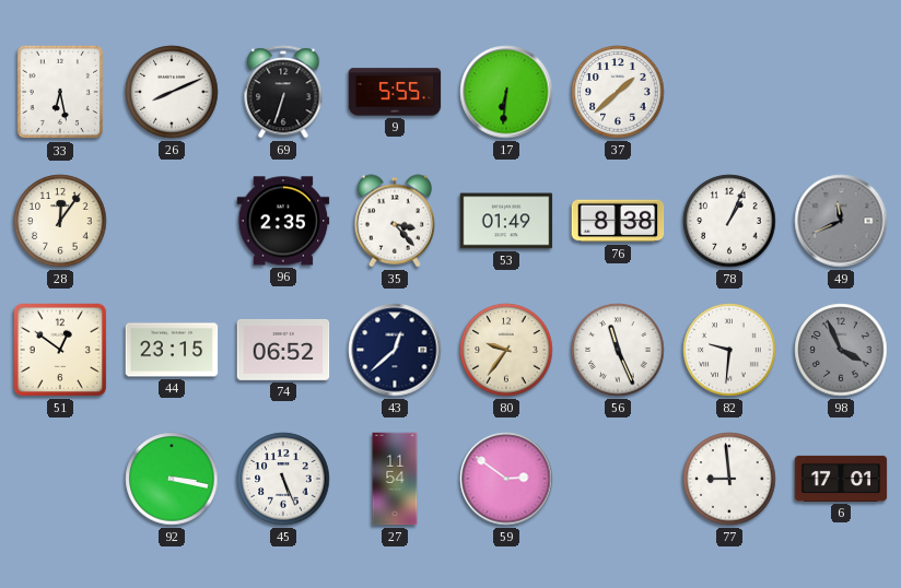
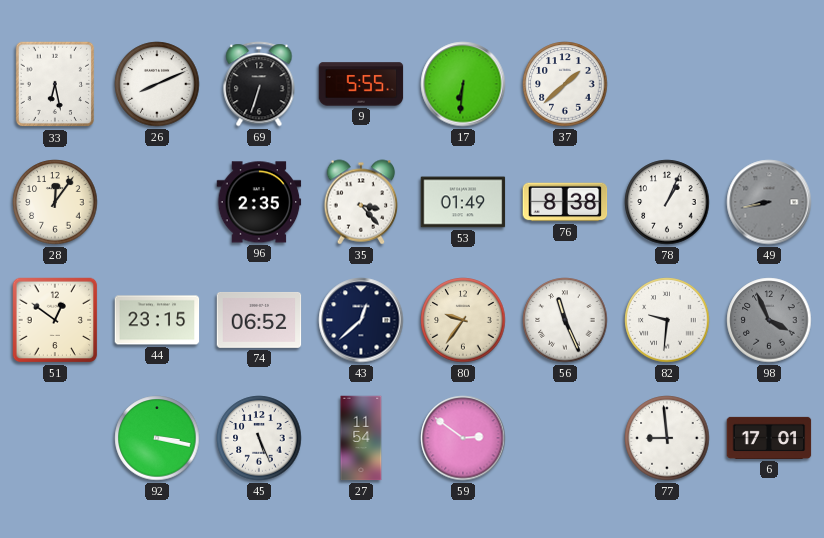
49: 11:41 -> 8:43 (769, 202)
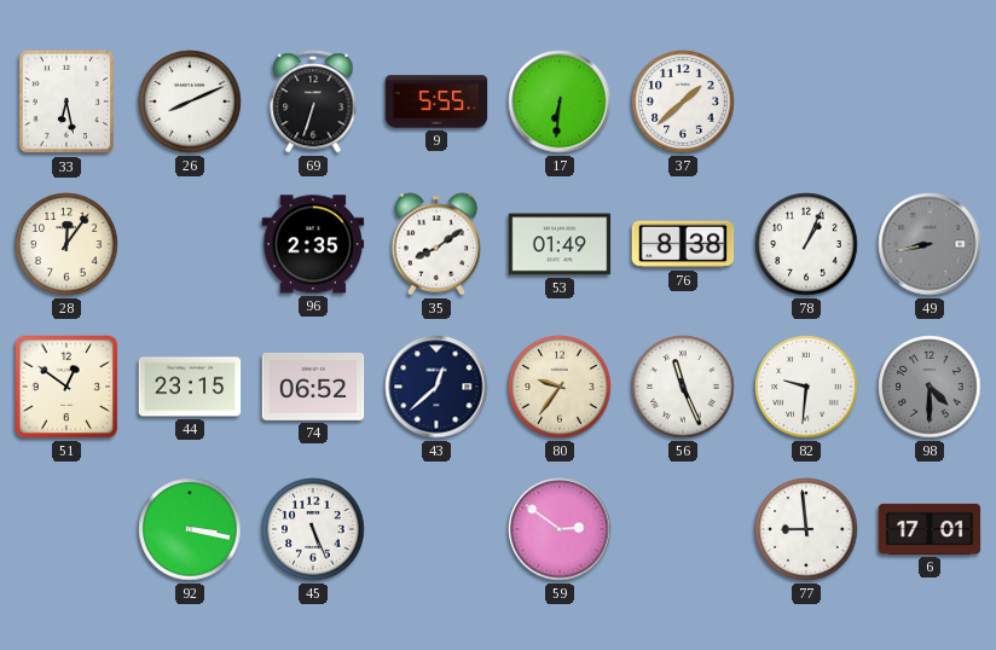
35: 3:23 -> 8:09 (436, 244)
98: 3:56 -> 4:30 (930, 387)
27: 11:54 -> none (361, 438)
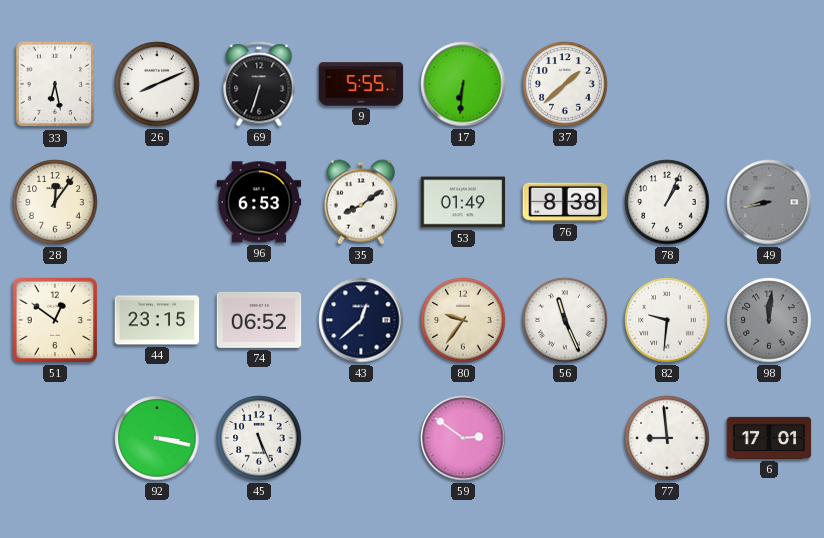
96: 2:35 -> 6:53 (259, 202)
98: 4:30 -> 12:01 (769, 320)
